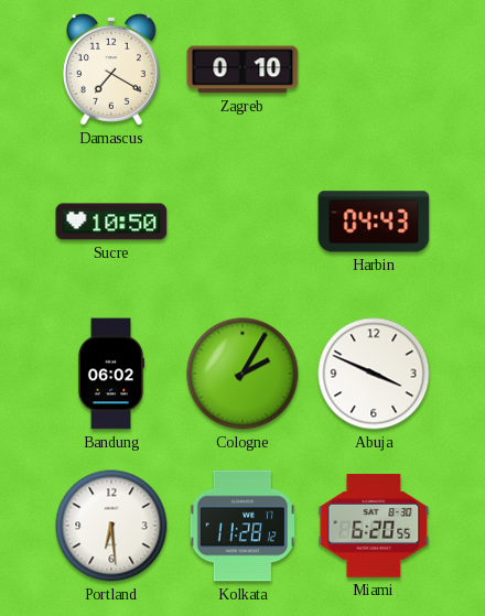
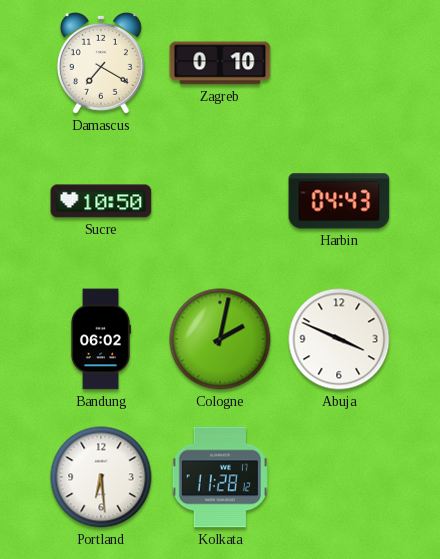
Cologne: 2:05 -> 2:02 (220, 339)
Miami: 6:20 -> none (374, 527)
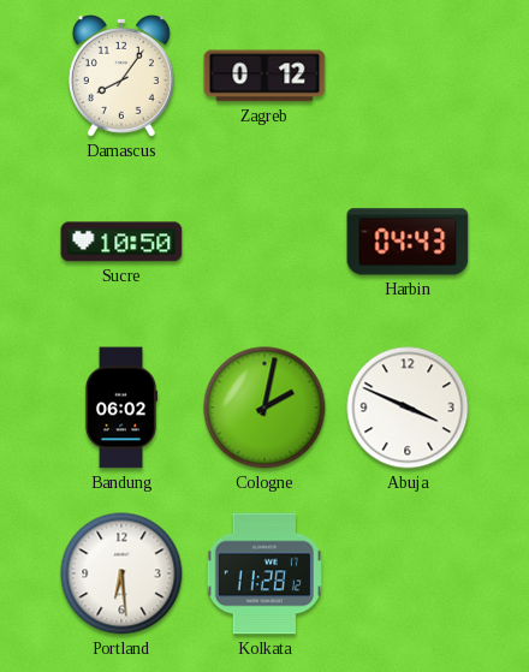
Damascus: 7:20 -> 8:06 (121, 76)
Zagreb: 0:10 -> 0:12 (264, 76)
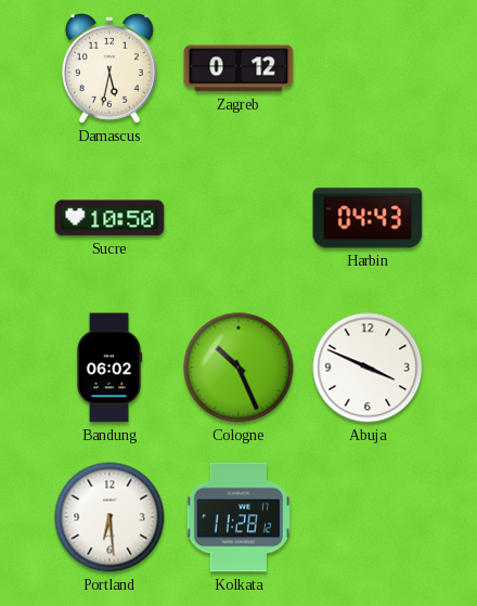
Damascus: 8:06 -> 5:32 (109, 68)
Cologne: 2:02 -> 10:26 (238, 368)
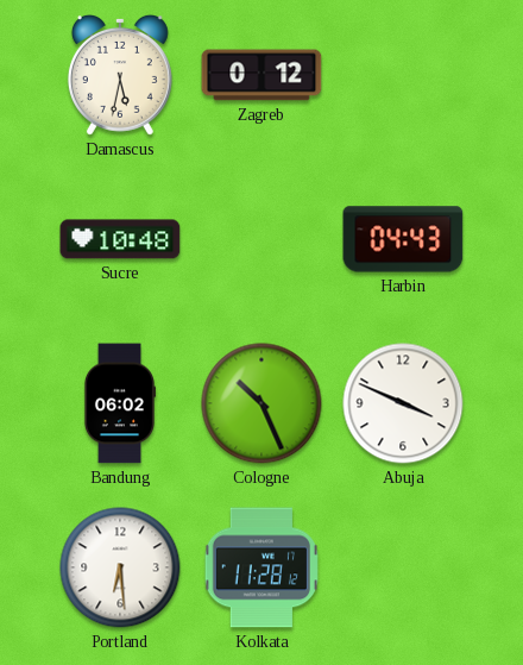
Sucre: 10:50 -> 10:48 (120, 239)
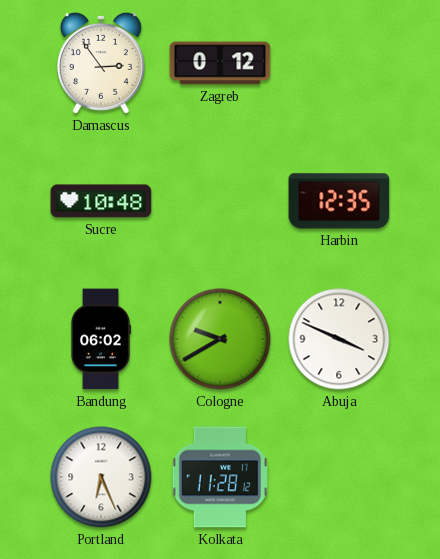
Damascus: 5:32 -> 2:54 (101, 63)
Harbin: 04:43 -> 12:35 (339, 201)
Cologne: 10:26 -> 9:40 (220, 339)
Portland: 6:29 -> 6:26 (101, 477)
